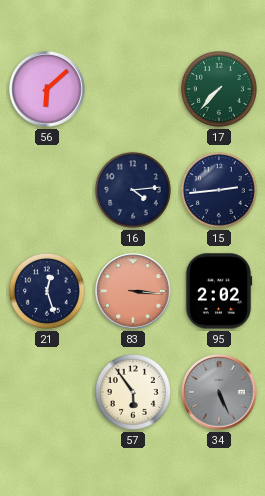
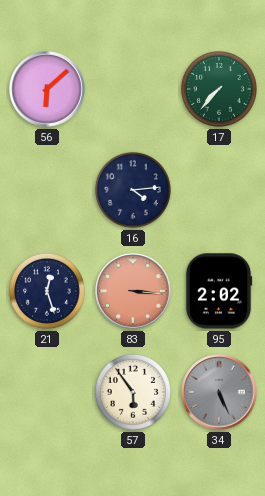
15: 2:44 -> none (219, 190)
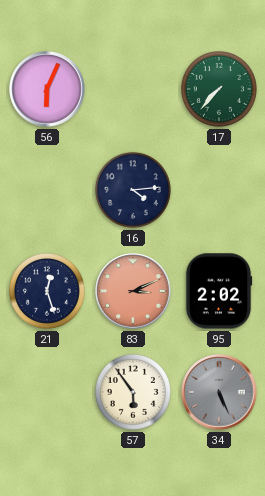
56: 6:08 -> 6:04 (47, 89)
83: 3:16 -> 3:11 (133, 291)
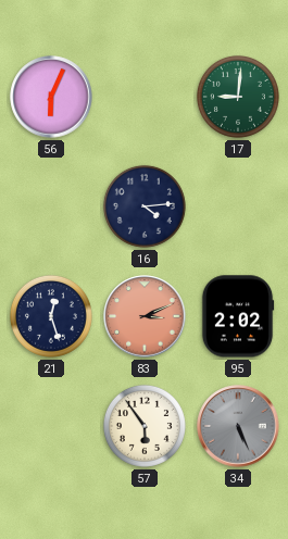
17: 7:37 -> 9:01 (238, 97)
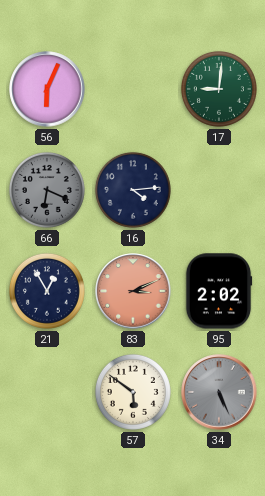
66: none -> 6:19 (47, 190)
21: 12:27 -> 12:55 (47, 291)
57: 5:54 -> 5:51 (133, 392)
